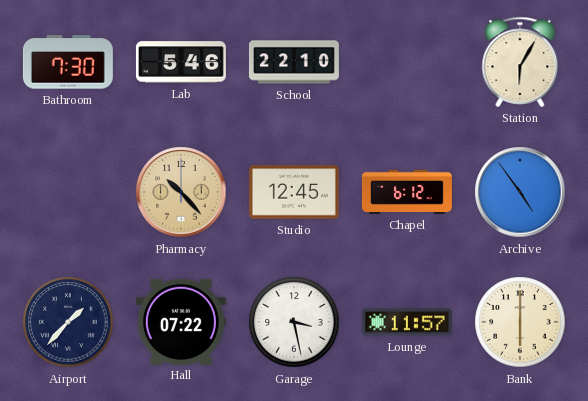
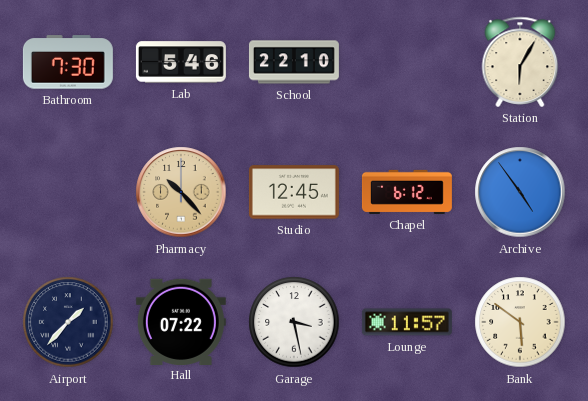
Bank: 6:00 -> 5:51 (520, 322)
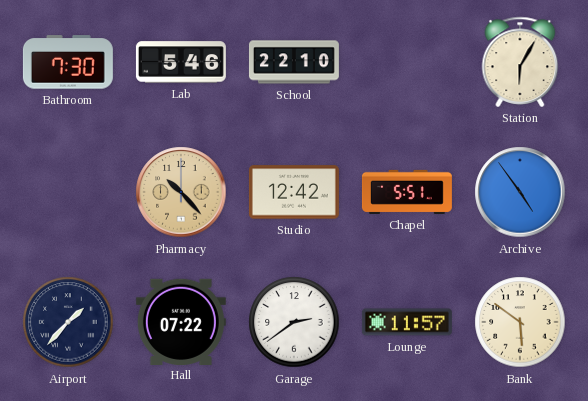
Studio: 12:45 -> 12:42 (294, 192)
Chapel: 6:12 -> 5:51 (407, 192)
Garage: 3:28 -> 2:39 (294, 322)
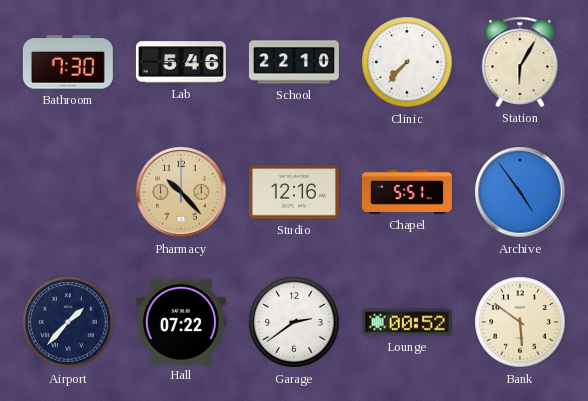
Clinic: none -> 7:37 (407, 62)
Studio: 12:42 -> 12:16 (294, 192)
Lounge: 11:57 -> 00:52 (407, 322)
